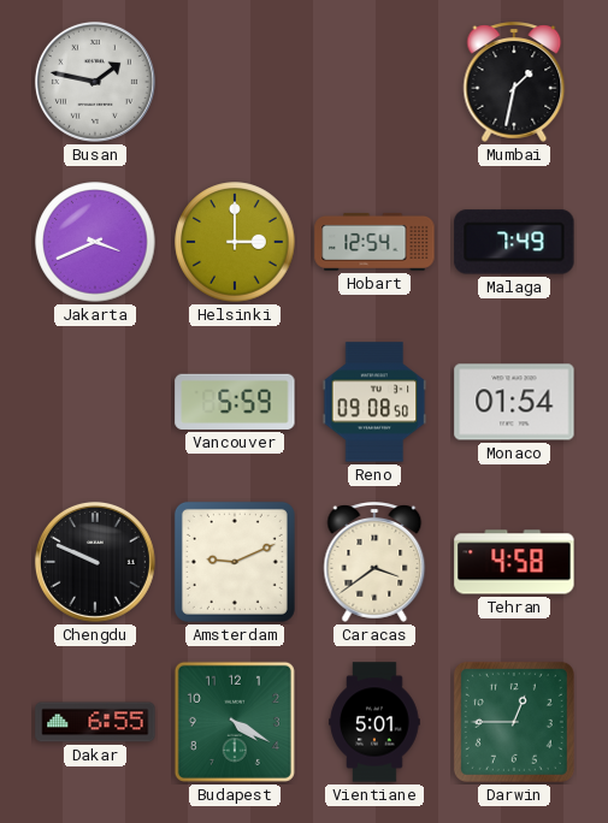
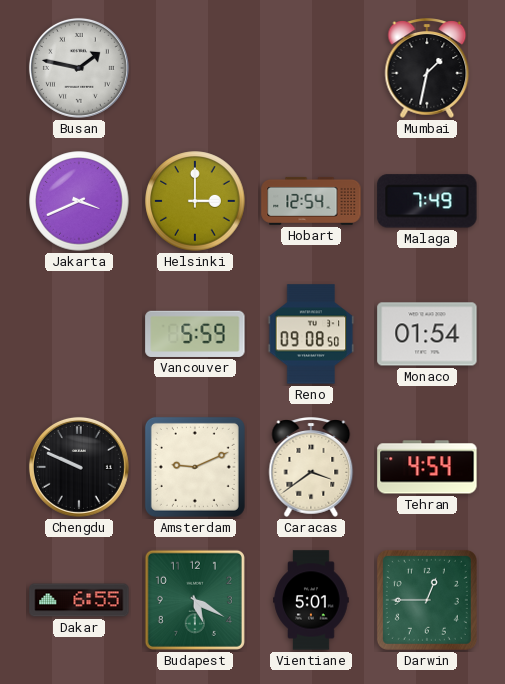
Tehran: 4:58 -> 4:54 (427, 467)
Budapest: 4:20 -> 5:20 (195, 600)
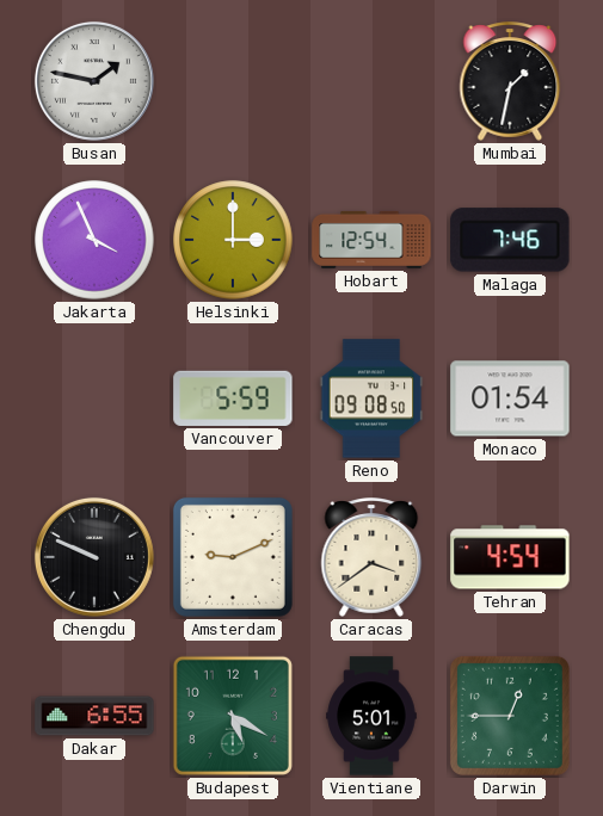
Jakarta: 3:41 -> 3:56 (94, 240)
Malaga: 7:49 -> 7:46 (510, 240)
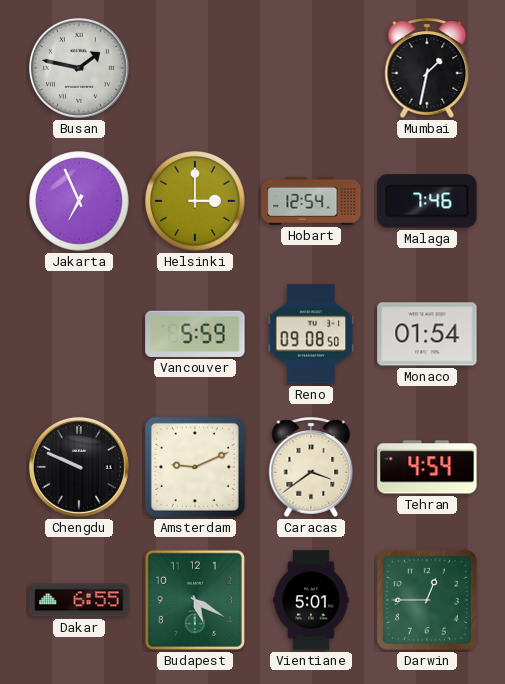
Jakarta: 3:56 -> 6:56 (79, 201)
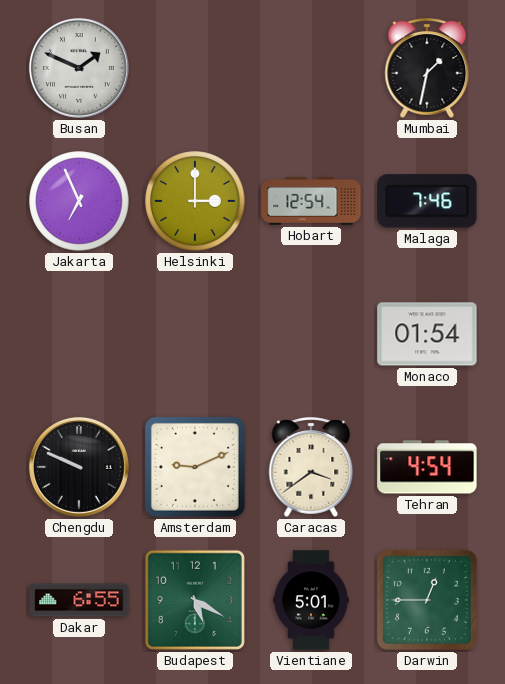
Busan: 1:47 -> 1:49 (79, 68)
Vancouver: 5:59 -> none (195, 334)
Reno: 09:08 -> none (311, 334)
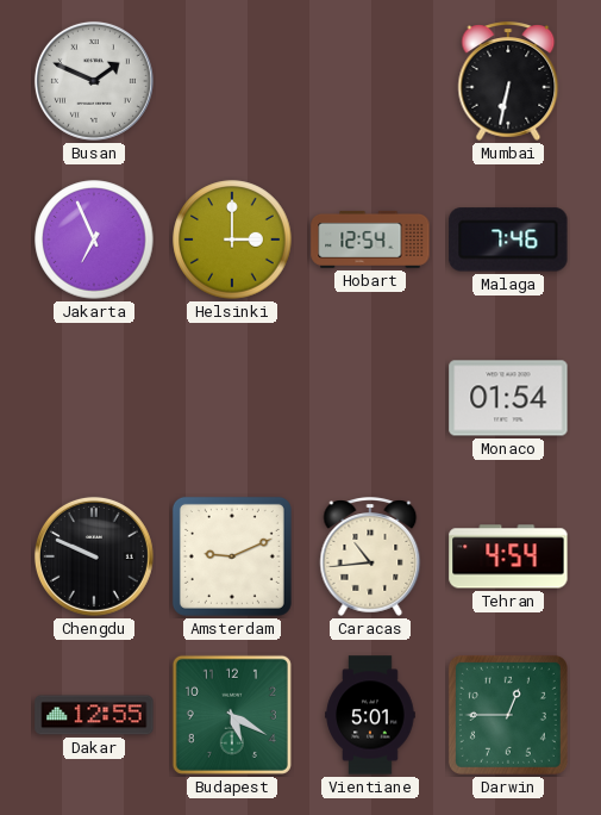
Mumbai: 1:32 -> 6:32 (508, 81)
Caracas: 3:39 -> 10:44 (370, 556)
Dakar: 6:55 -> 12:55 (94, 715)
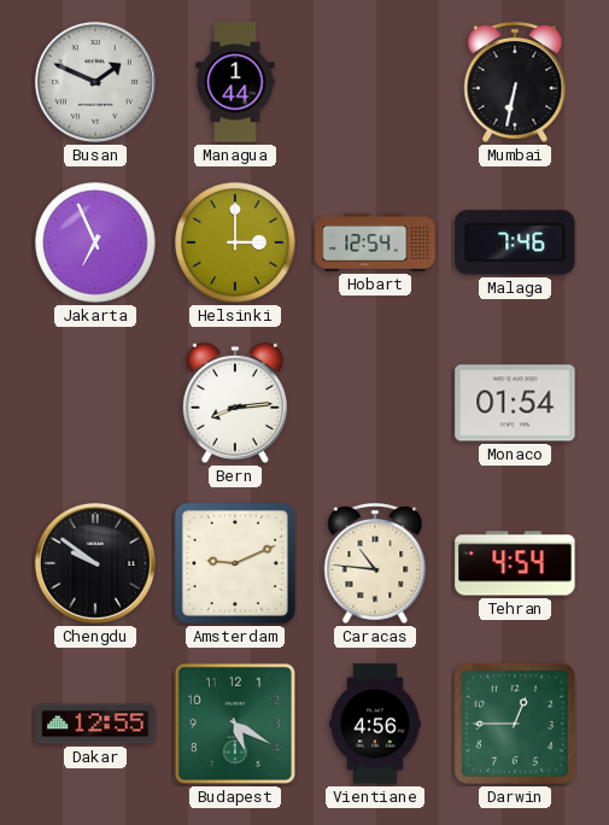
Managua: none -> 1:44 (235, 82)
Bern: none -> 8:14 (235, 403)
Chengdu: 9:49 -> 9:51 (95, 563)
Caracas: 10:44 -> 10:46 (375, 563)
Vientiane: 5:01 -> 4:56 (375, 724)
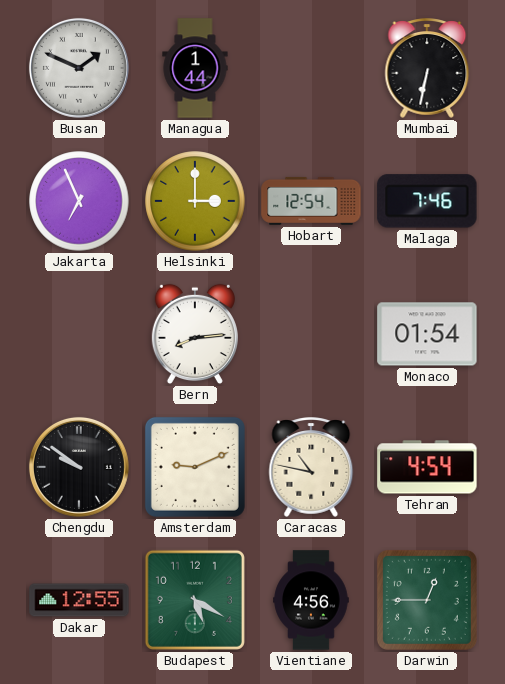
Caracas: 10:46 -> 10:47 (311, 467)
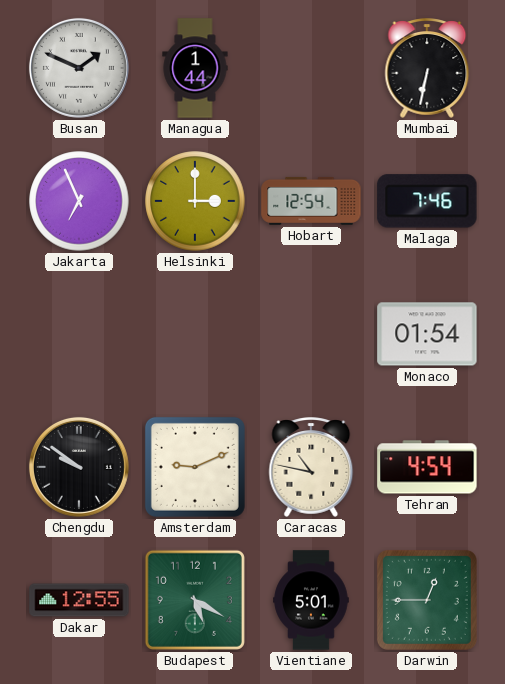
Bern: 8:14 -> none (195, 334)
Vientiane: 4:56 -> 5:01 (311, 600)
